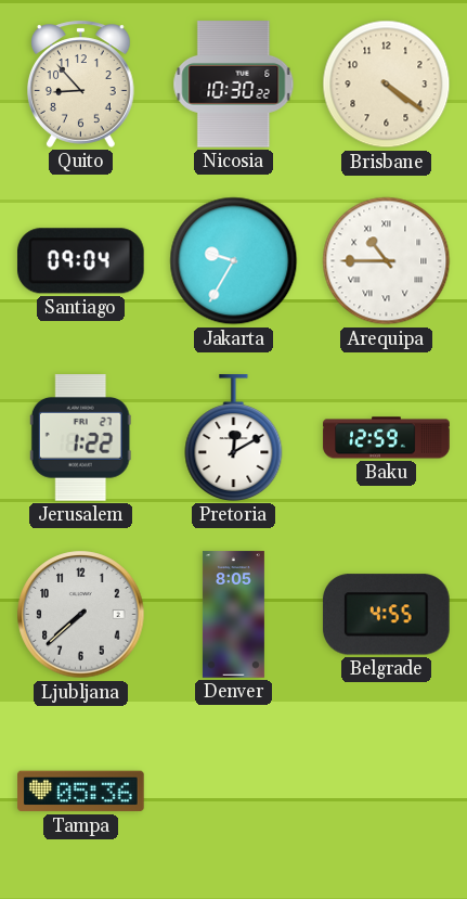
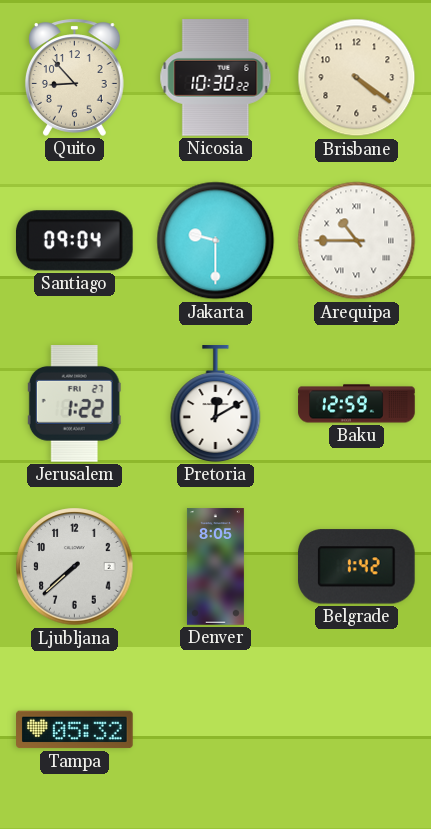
Jakarta: 9:35 -> 9:30 (216, 241)
Belgrade: 4:55 -> 1:42 (356, 567)
Tampa: 05:36 -> 05:32 (75, 730)
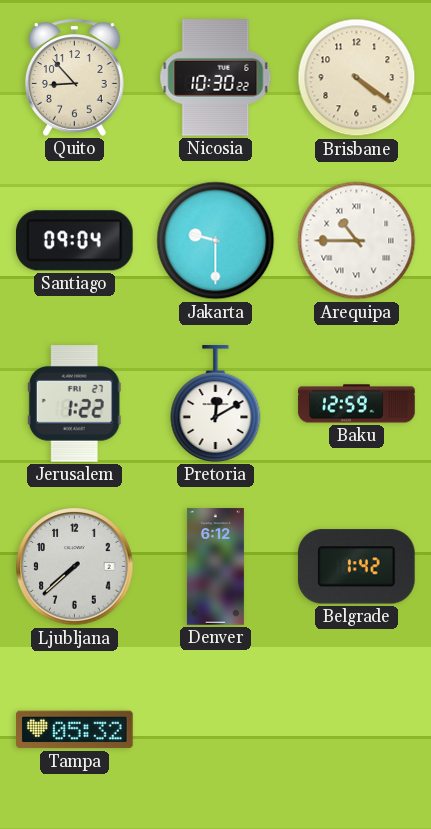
Denver: 8:05 -> 6:12 (215, 567)
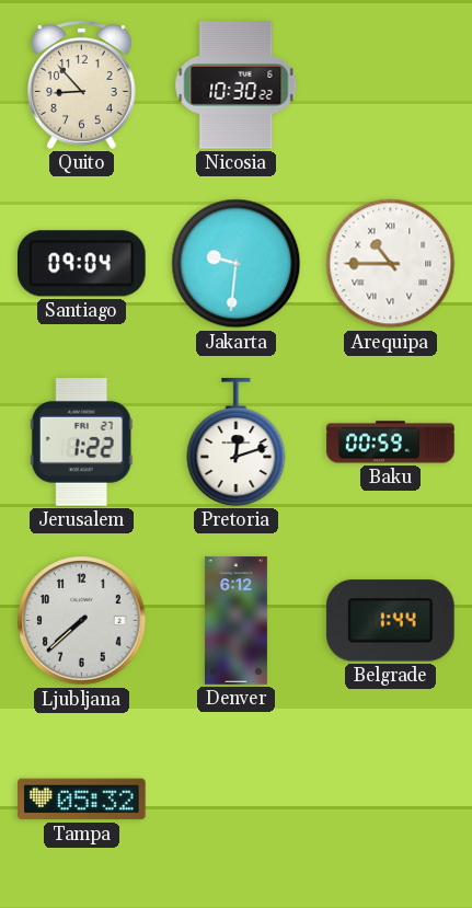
Brisbane: 4:21 -> none (357, 78)
Jakarta: 9:30 -> 9:31 (237, 264)
Pretoria: 12:10 -> 12:12 (237, 442)
Baku: 12:59 -> 00:59 (391, 442)
Belgrade: 1:42 -> 1:44 (390, 621)
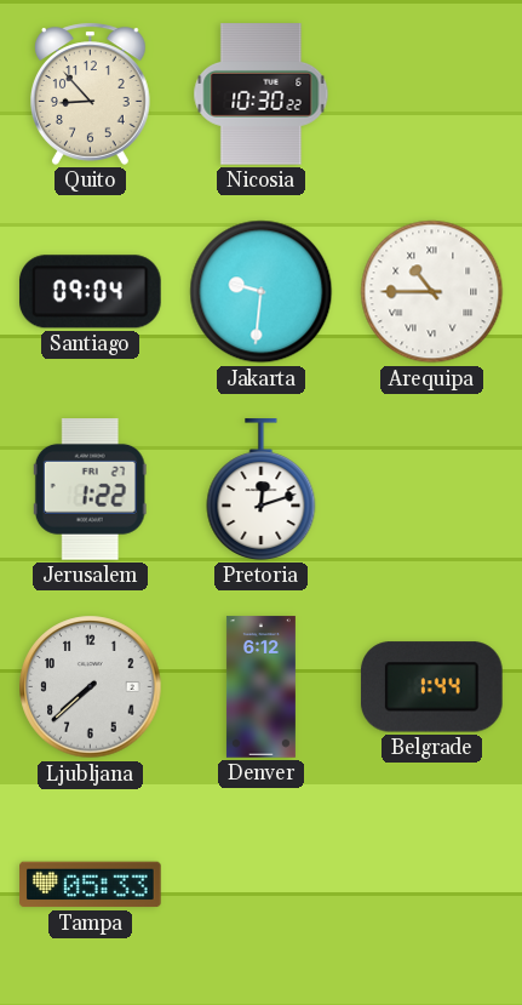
Baku: 00:59 -> none (391, 442)
Tampa: 05:32 -> 05:33 (91, 885)
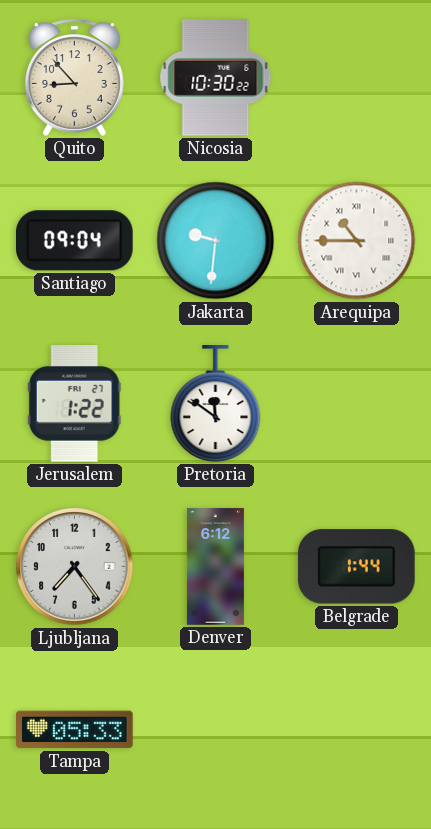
Pretoria: 12:12 -> 11:51 (216, 404)
Ljubljana: 7:38 -> 7:24 (75, 567)
